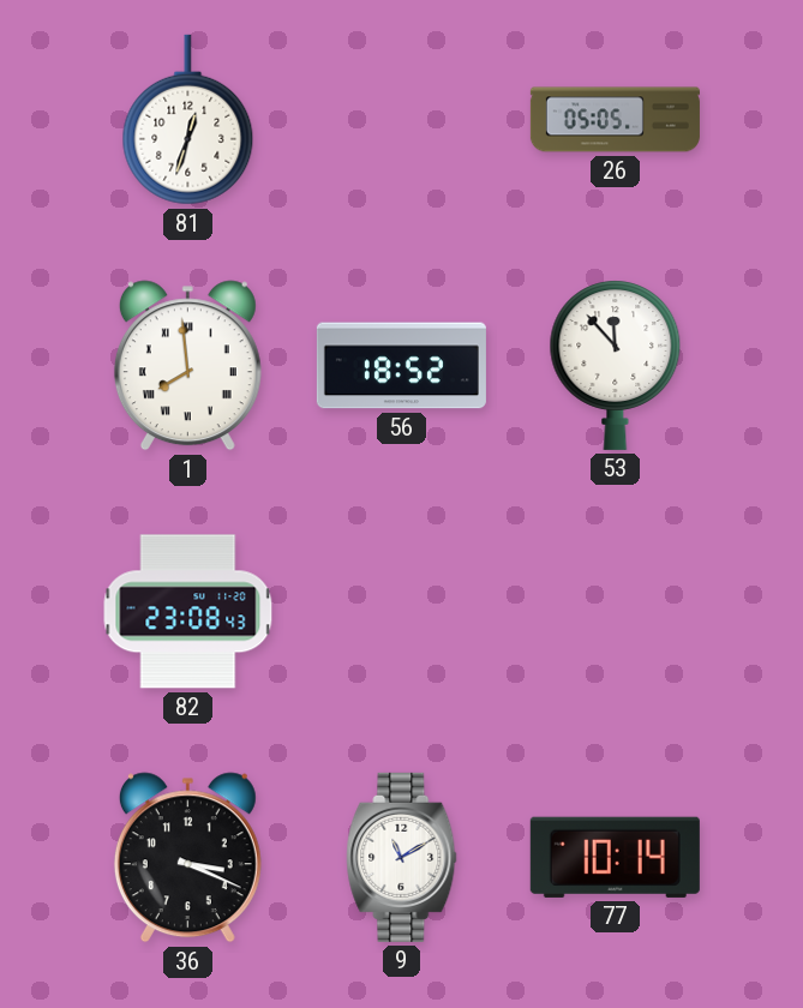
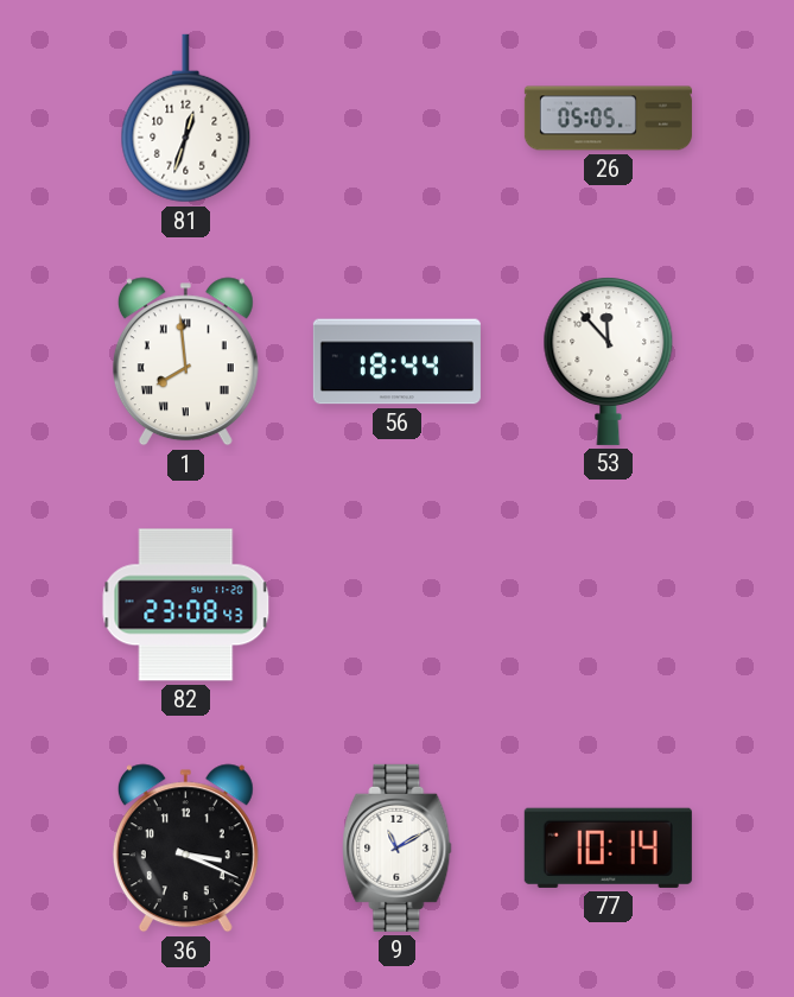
56: 18:52 -> 18:44 (396, 362)
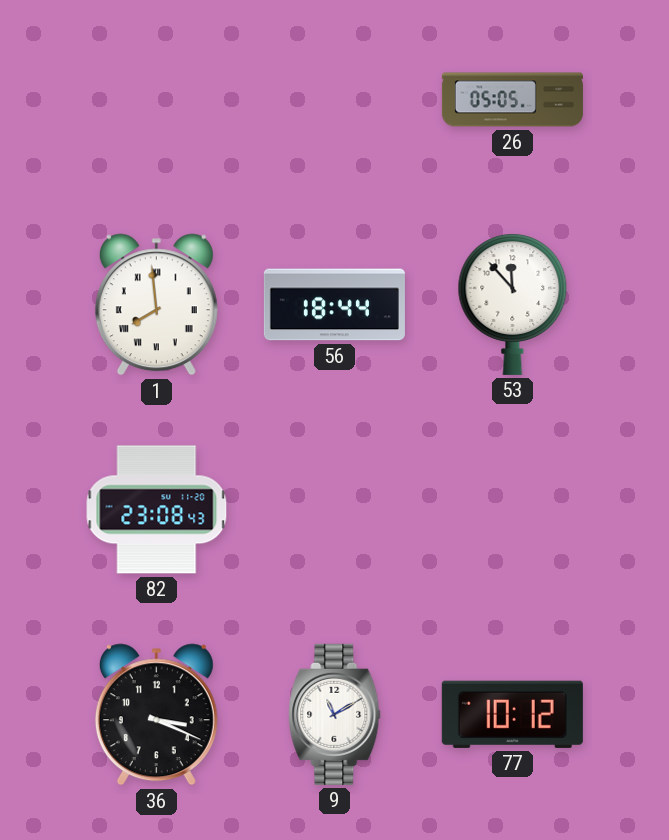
81: 12:33 -> none (186, 119)
77: 10:14 -> 10:12 (512, 714)
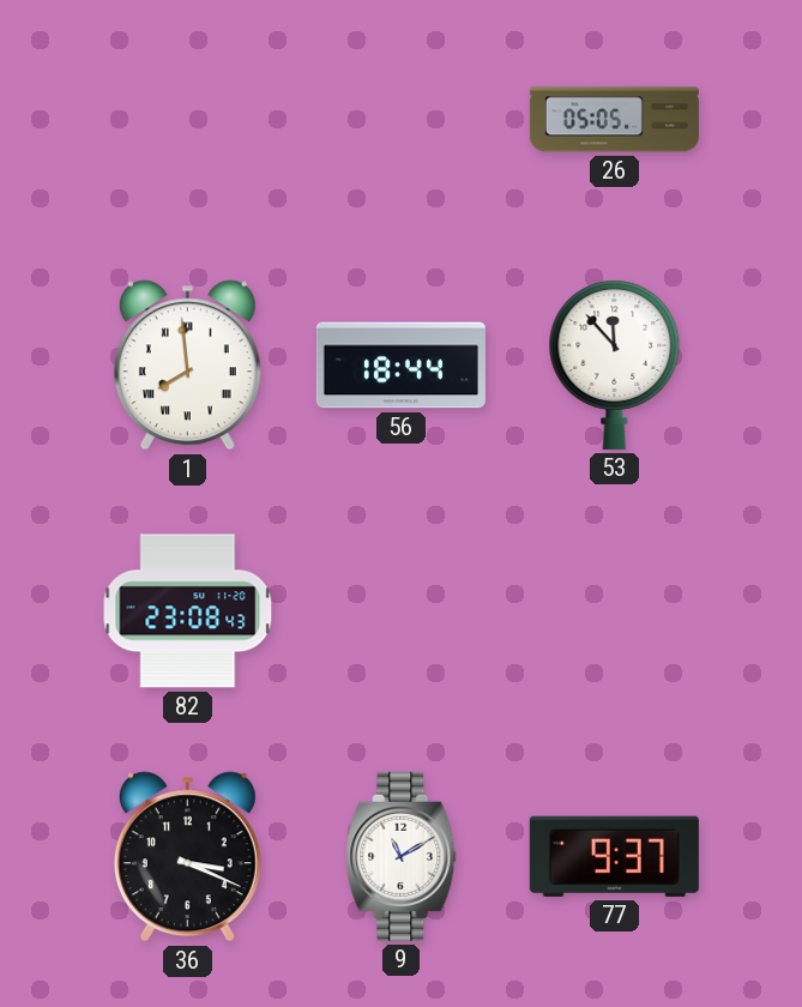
77: 10:12 -> 9:37 (614, 856)
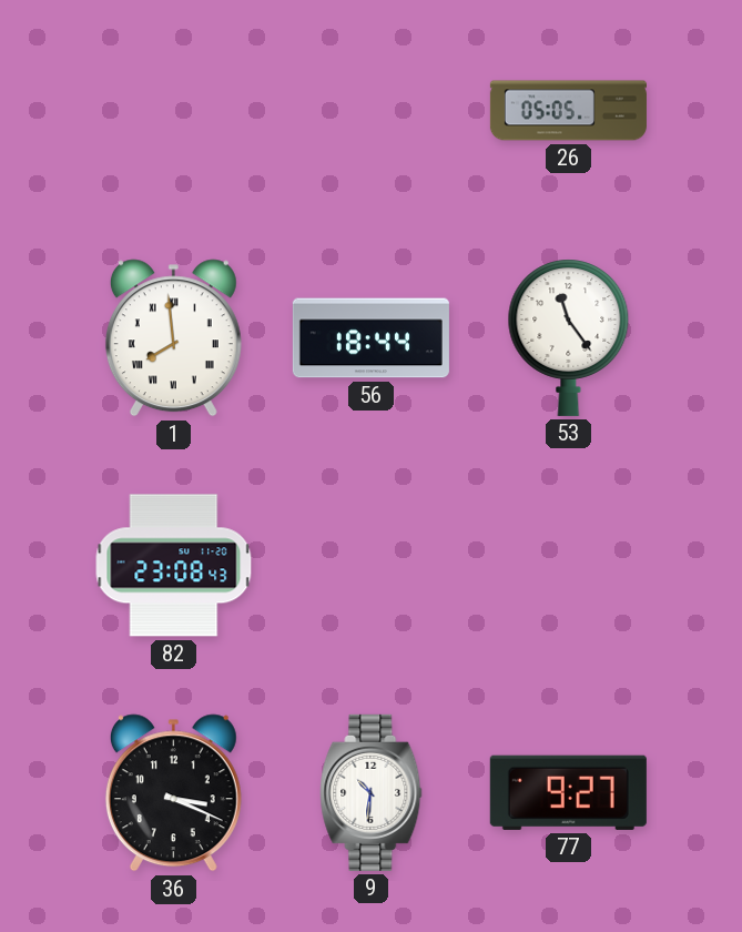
53: 11:53 -> 11:24 (569, 337)
9: 11:10 -> 10:31 (372, 792)
77: 9:37 -> 9:27 (568, 792)
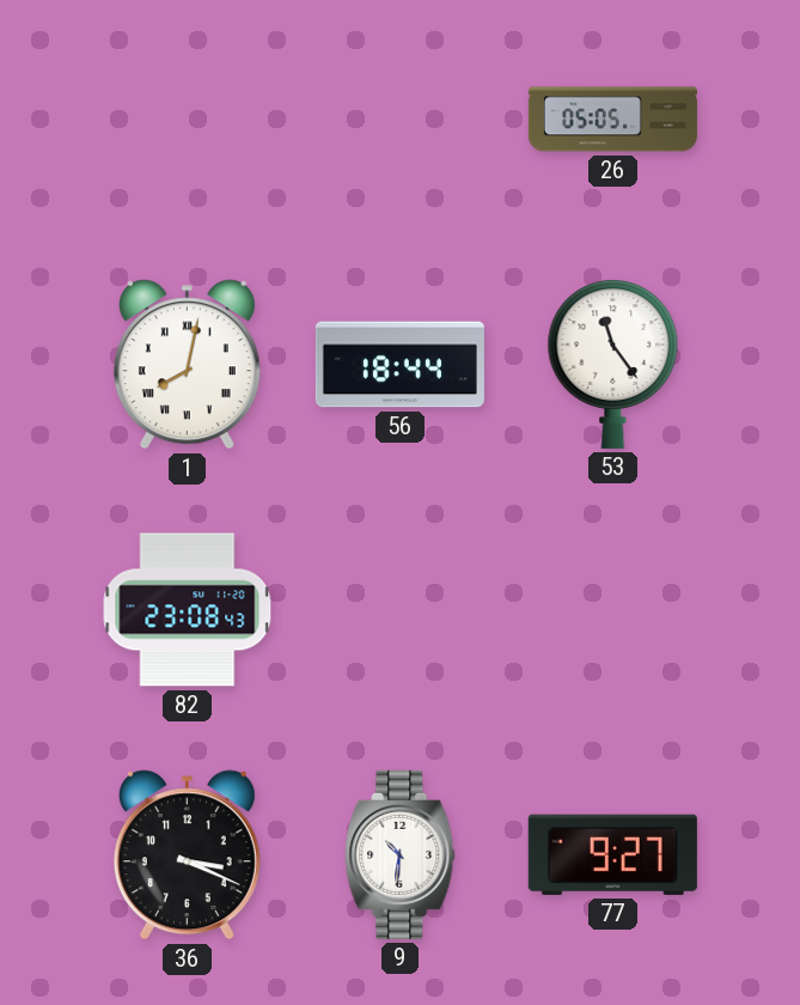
1: 7:59 -> 8:02 (187, 365)
